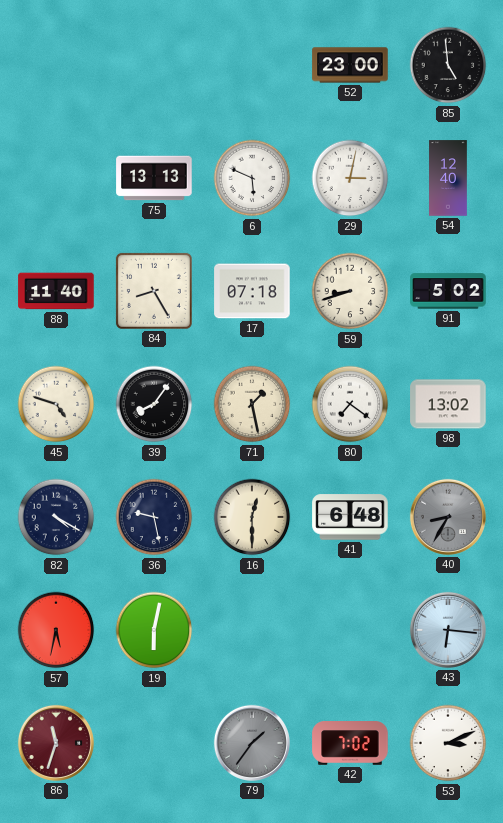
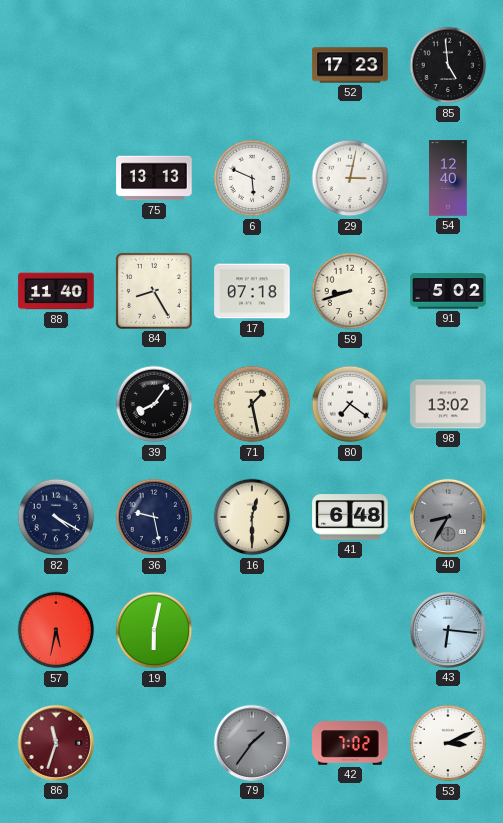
52: 23:00 -> 17:23 (350, 65)
45: 4:48 -> none (56, 404)
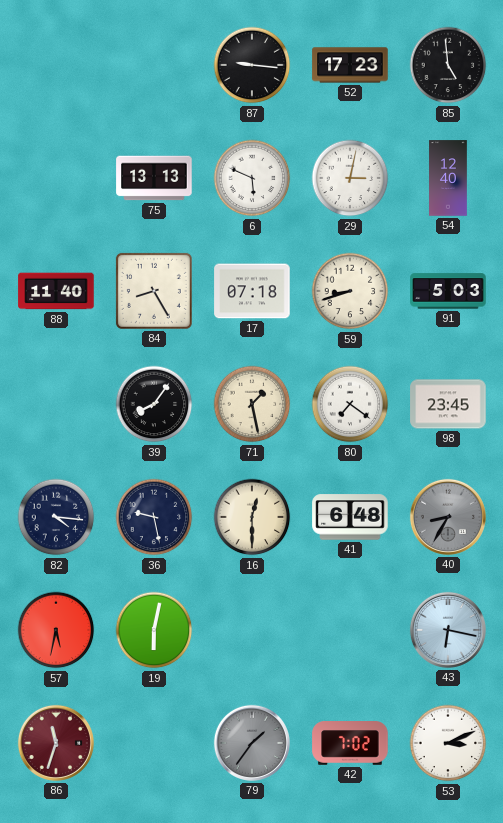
87: none -> 9:16 (252, 65)
91: 5:02 -> 5:03 (448, 291)
98: 13:02 -> 23:45 (448, 404)
82: 4:20 -> 4:16 (56, 517)
43: 6:16 -> 6:17 (448, 630)
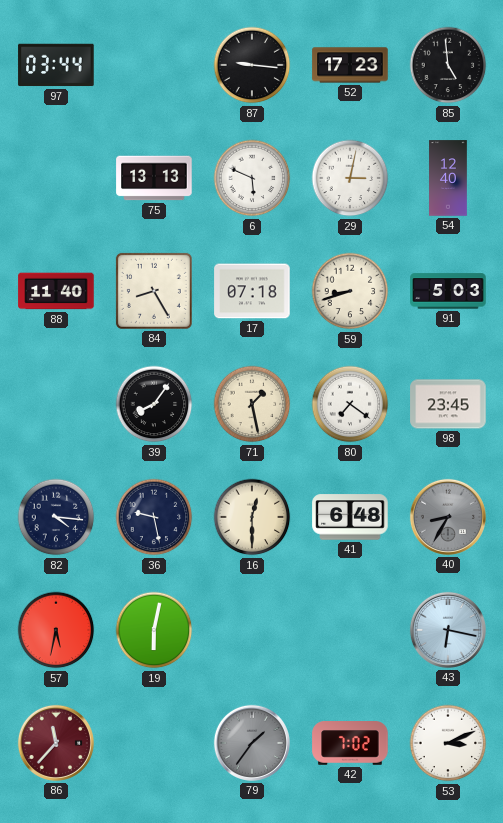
97: none -> 03:44 (56, 65)
86: 11:33 -> 11:37 (56, 743)
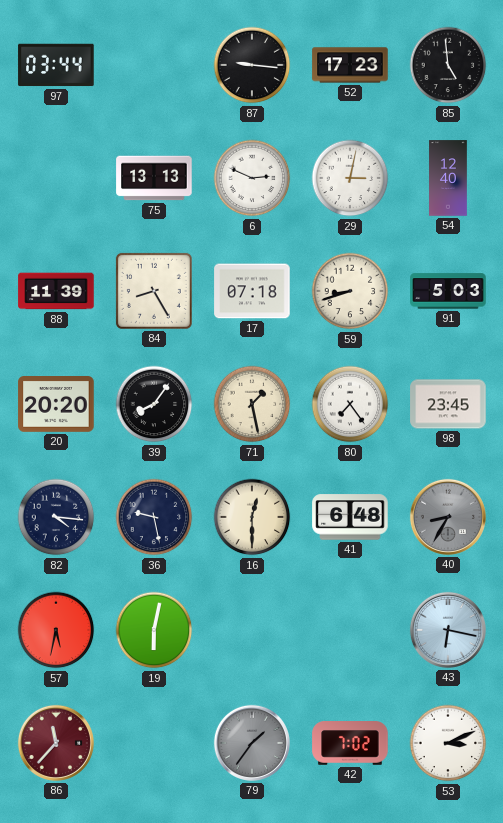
6: 5:49 -> 2:49 (252, 178)
88: 11:40 -> 11:39 (56, 291)
20: none -> 20:20 (56, 405)
80: 7:21 -> 7:24 (350, 404)
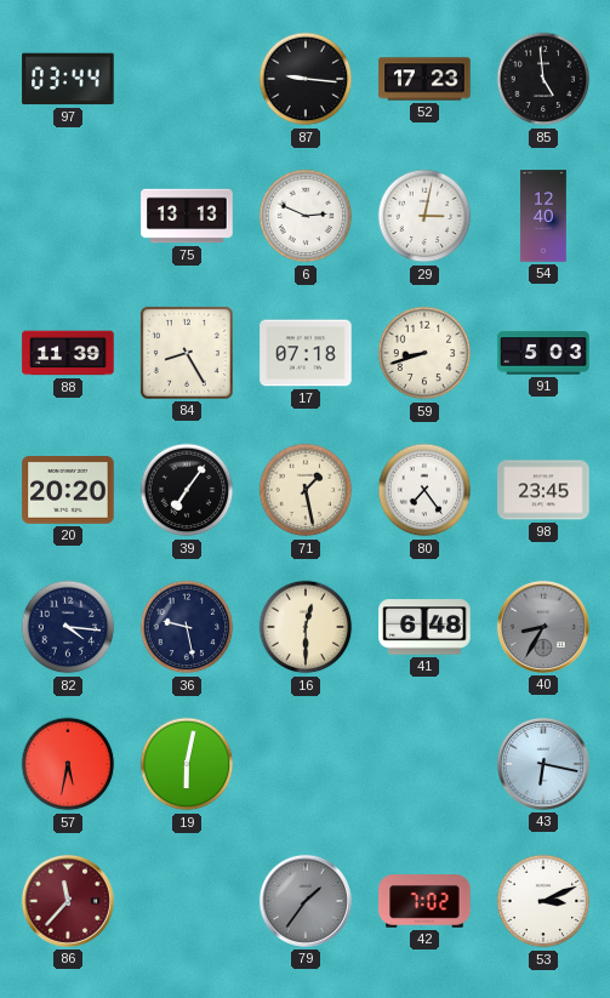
39: 8:06 -> 7:06 (187, 490)
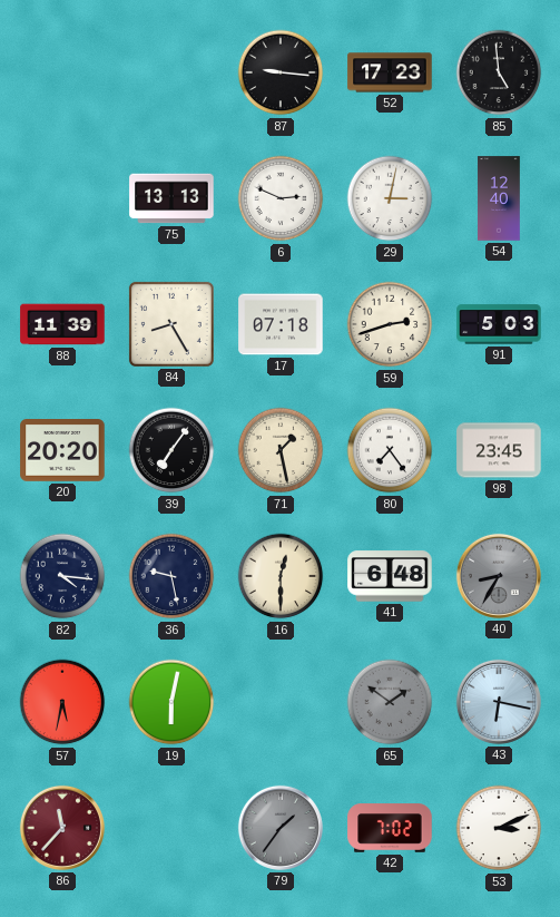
97: 03:44 -> none (68, 79)
59: 8:42 -> 2:42 (390, 324)
65: none -> 1:51 (390, 702)
